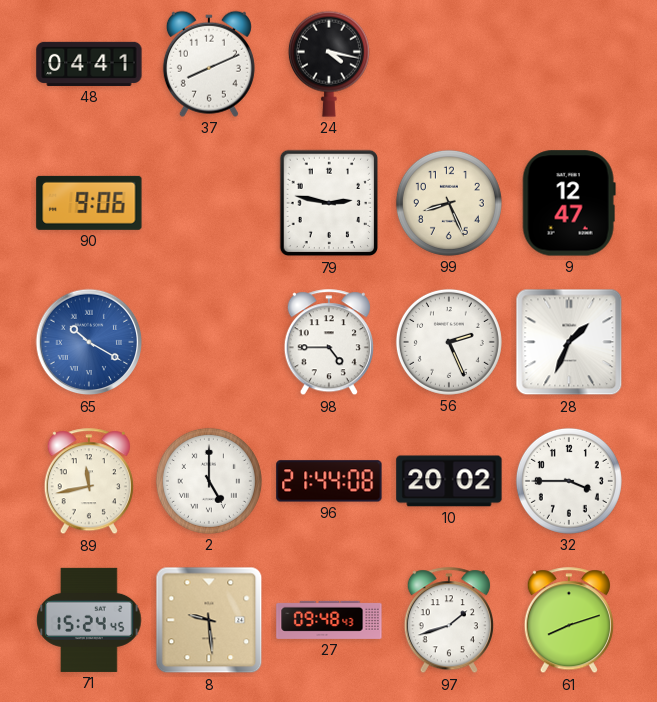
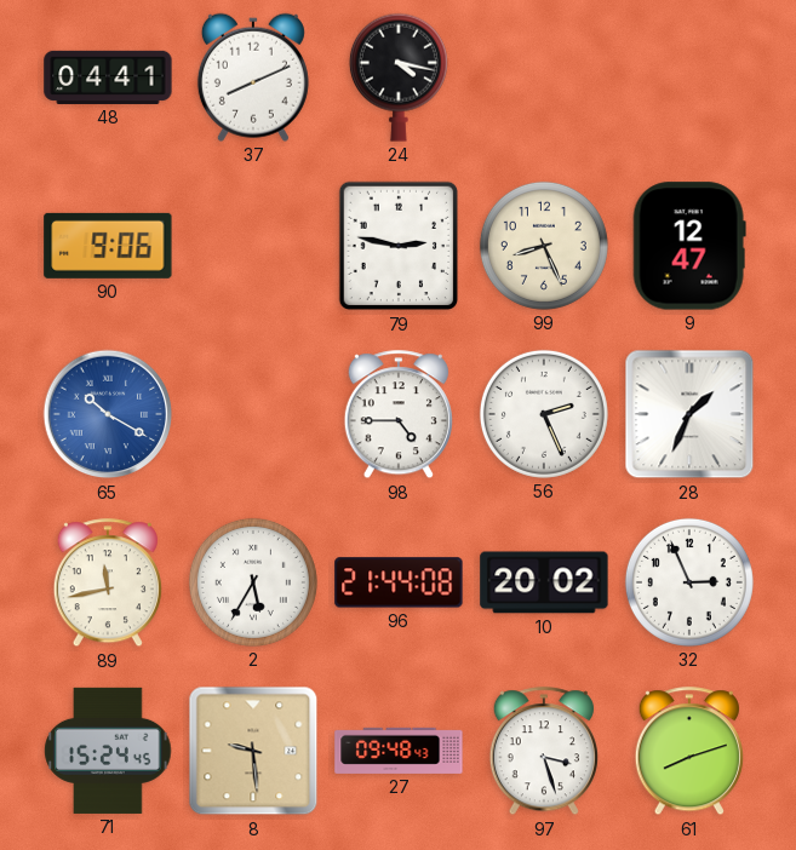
2: 5:00 -> 5:35 (253, 582)
32: 3:45 -> 2:56 (689, 582)
97: 1:42 -> 3:27 (544, 752)
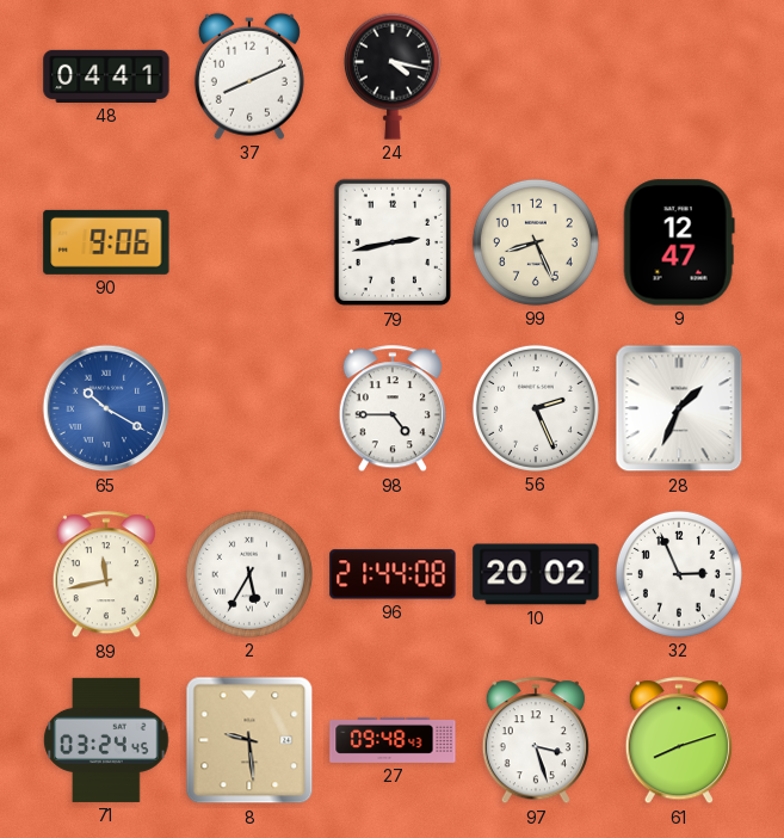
79: 2:47 -> 2:43 (391, 242)
71: 15:24 -> 03:24 (106, 740)
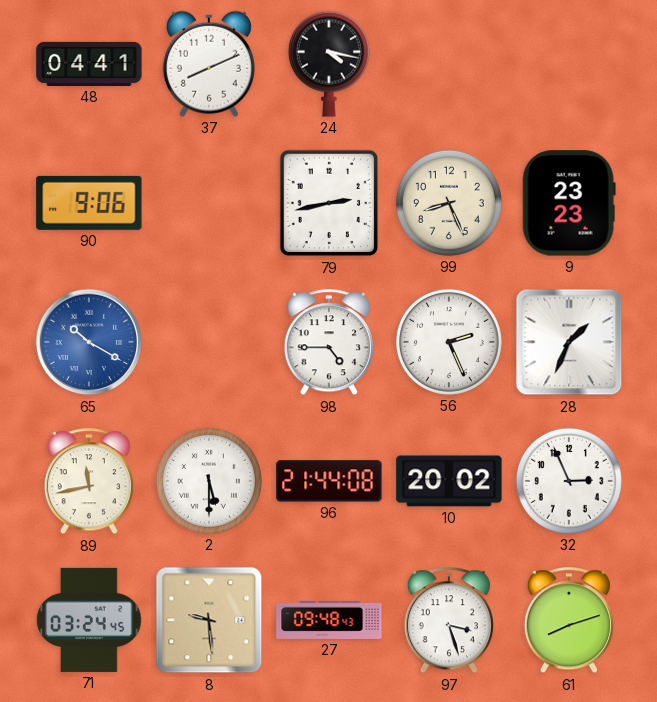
9: 12:47 -> 23:23 (569, 203)
2: 5:35 -> 5:30 (209, 481)
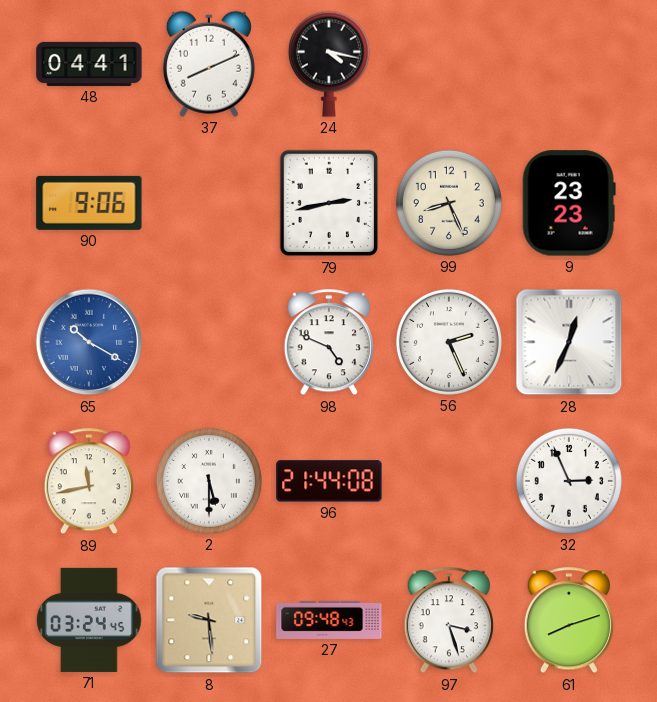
98: 4:45 -> 4:49 (329, 343)
28: 1:34 -> 12:34 (569, 342)
10: 20:02 -> none (449, 481)
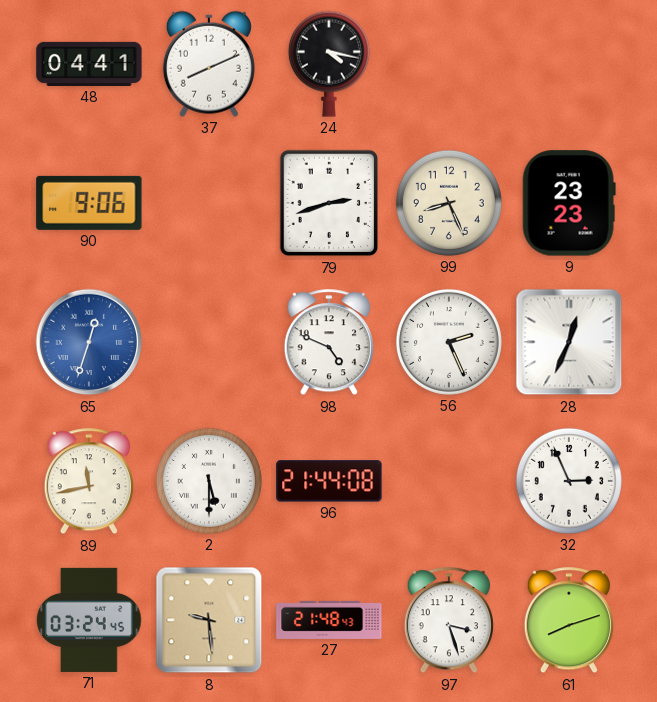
79: 2:43 -> 2:42 (328, 203)
65: 10:20 -> 12:33 (89, 342)
27: 09:48 -> 21:48 (329, 620)
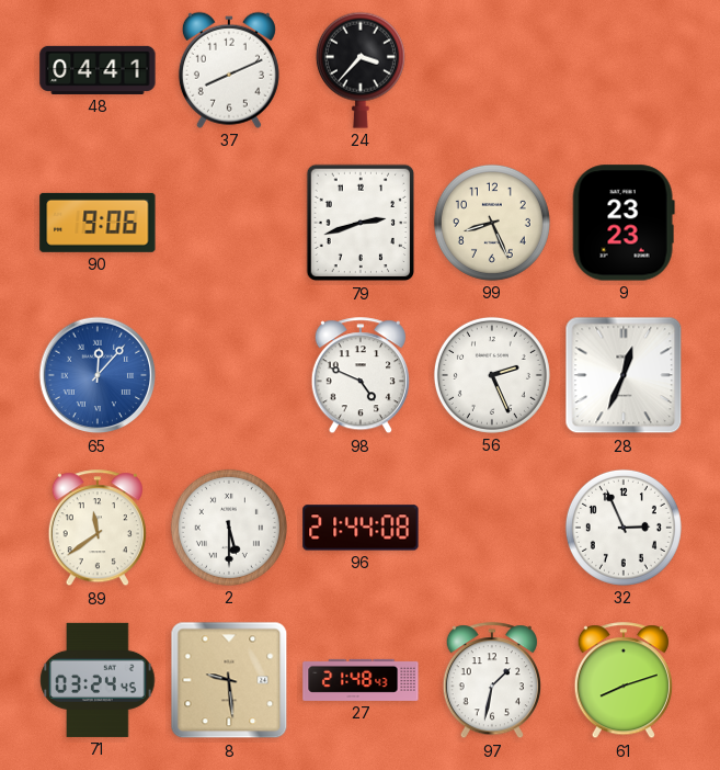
24: 4:17 -> 3:37 (361, 70)
65: 12:33 -> 12:07 (98, 375)
89: 11:43 -> 11:39 (98, 529)
97: 3:27 -> 1:32 (492, 681)
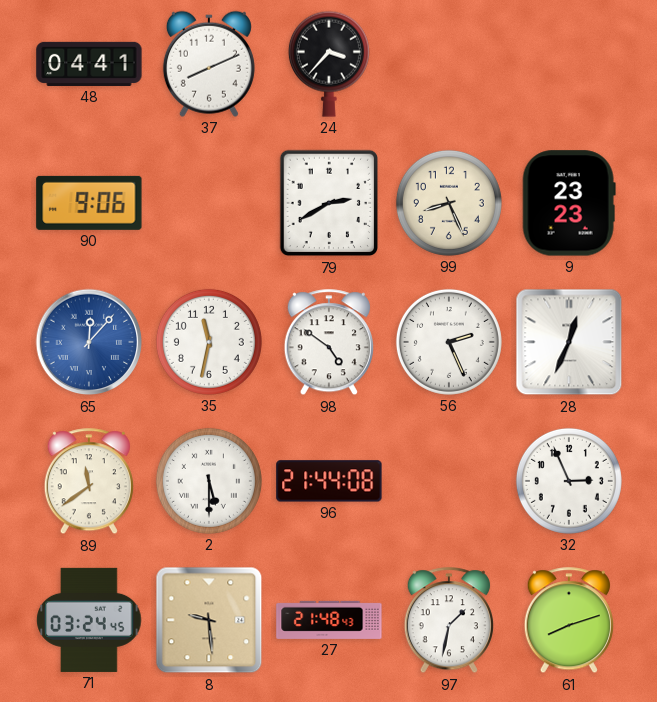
79: 2:42 -> 2:40 (328, 203)
35: none -> 11:32 (209, 342)
98: 4:49 -> 4:51 (329, 343)
